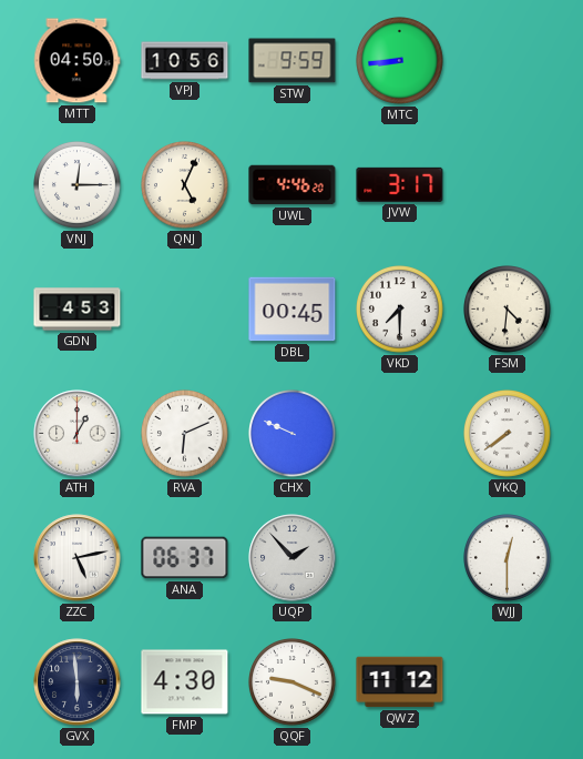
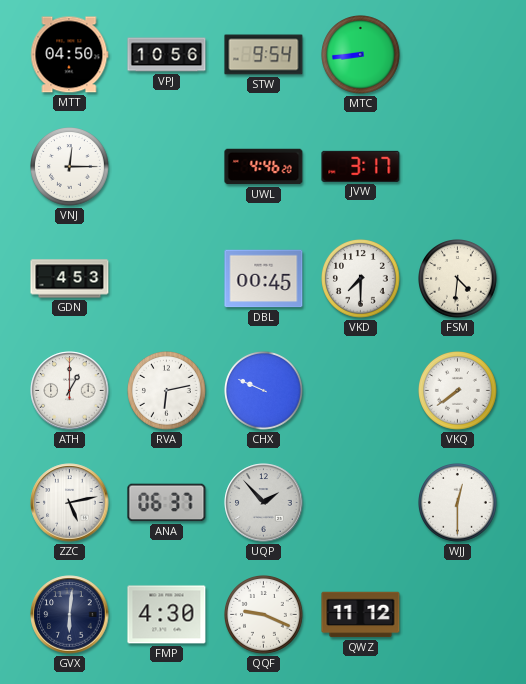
STW: 9:59 -> 9:54 (264, 55)
QNJ: 5:04 -> none (185, 185)
RVA: 6:11 -> 6:13 (167, 391)
GVX: 5:59 -> 6:01 (70, 615)
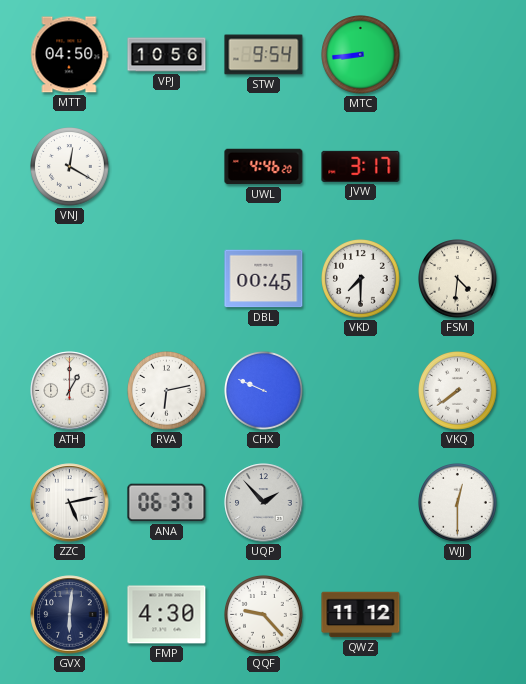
VNJ: 12:15 -> 12:20 (70, 167)
GDN: 4:53 -> none (70, 279)
QQF: 9:19 -> 9:23 (264, 615)
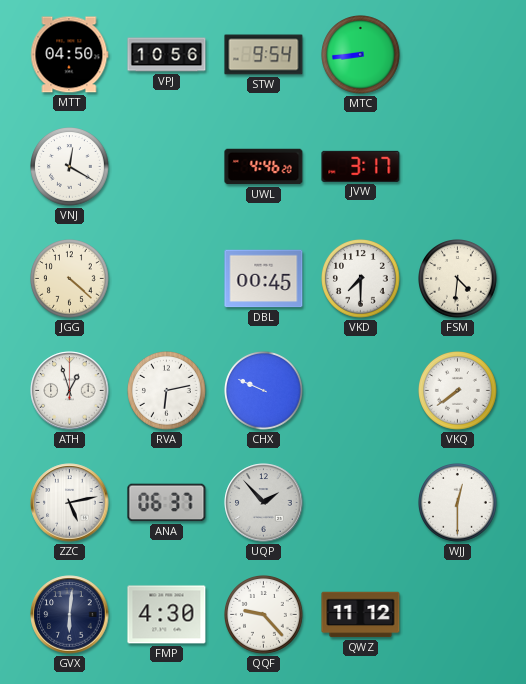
JGG: none -> 4:22 (70, 279)
ATH: 1:00 -> 12:57 (70, 391)
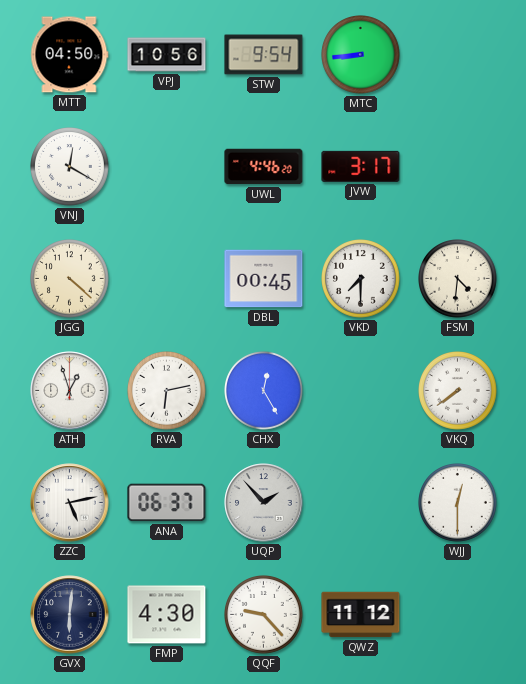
CHX: 9:49 -> 12:25 (264, 391)
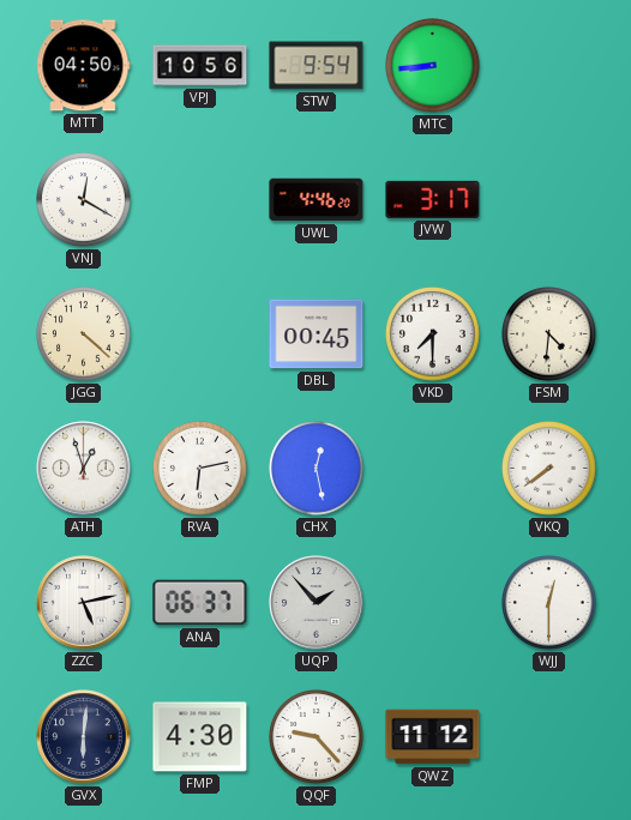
CHX: 12:25 -> 12:28 (317, 469)
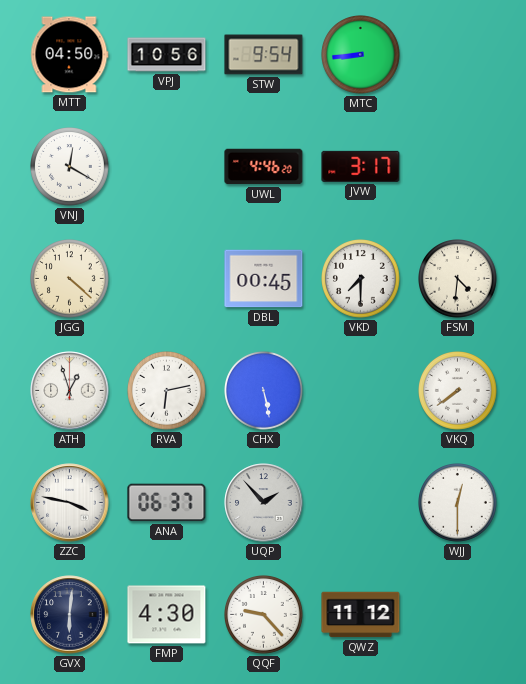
CHX: 12:28 -> 5:28 (264, 391)
ZZC: 5:13 -> 3:47 (70, 503)
